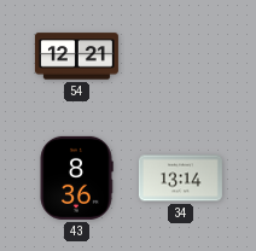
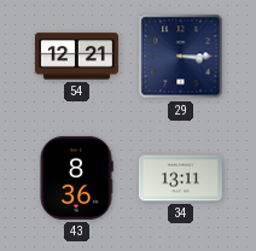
29: none -> 3:15 (181, 57)
34: 13:14 -> 13:11 (180, 179)
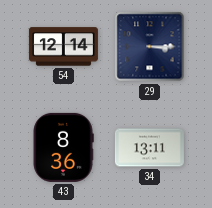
54: 12:21 -> 12:14 (63, 47)
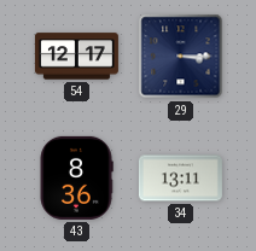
54: 12:14 -> 12:17 (76, 57)
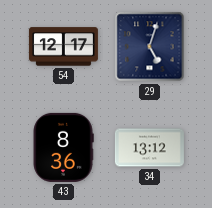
29: 3:15 -> 5:03 (150, 47)
34: 13:11 -> 13:12 (149, 148)
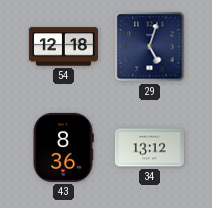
54: 12:17 -> 12:18 (63, 47)
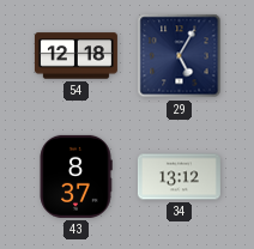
29: 5:03 -> 5:05 (180, 56)
43: 8:36 -> 8:37 (75, 176)
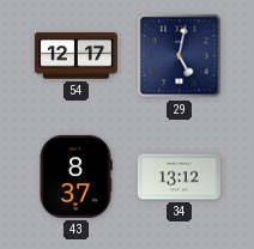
54: 12:18 -> 12:17 (75, 56)
29: 5:05 -> 5:02 (180, 56)
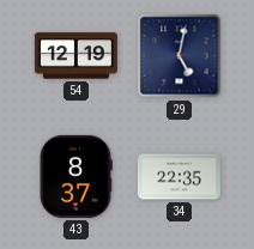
54: 12:17 -> 12:19 (75, 56)
34: 13:12 -> 22:35 (179, 177)
